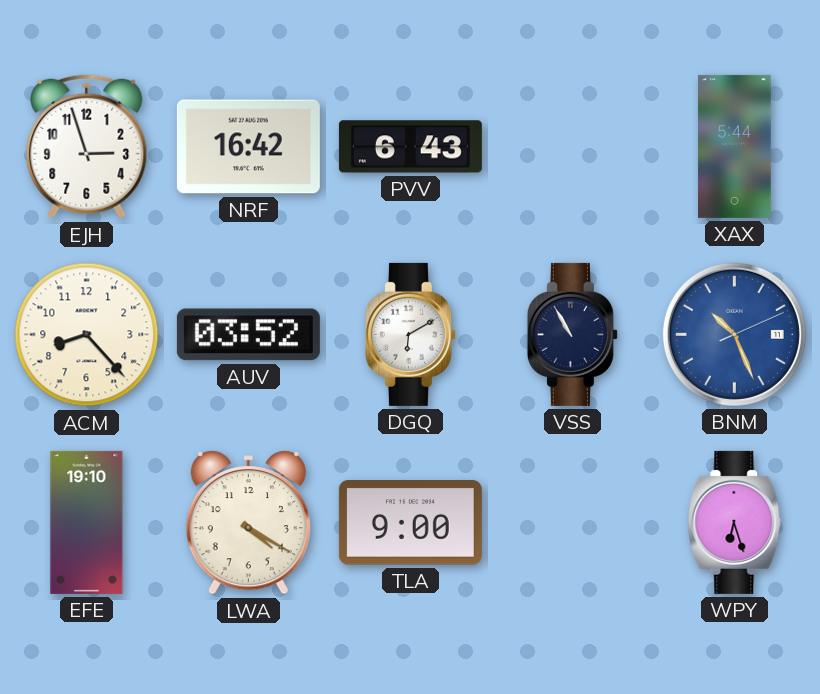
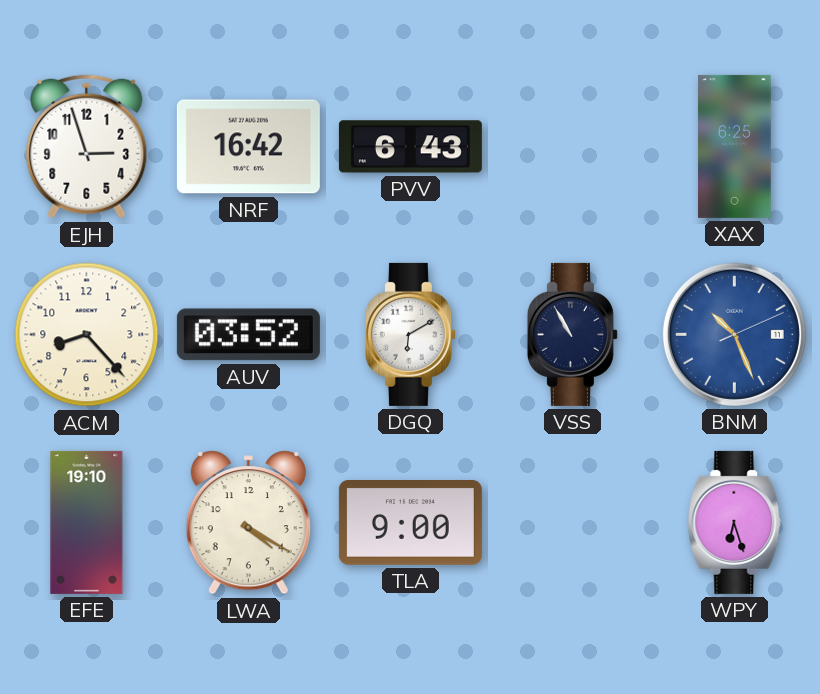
XAX: 5:44 -> 6:25 (735, 146)
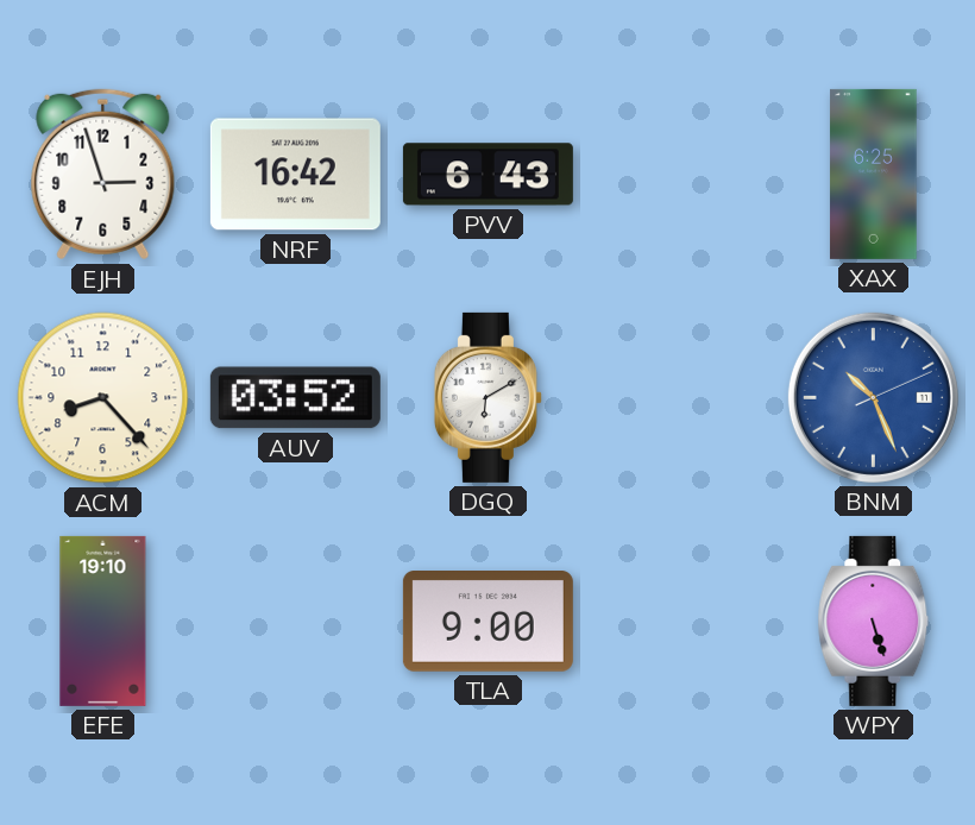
VSS: 10:55 -> none (572, 334)
LWA: 4:20 -> none (248, 523)
WPY: 6:27 -> 5:27 (874, 621)
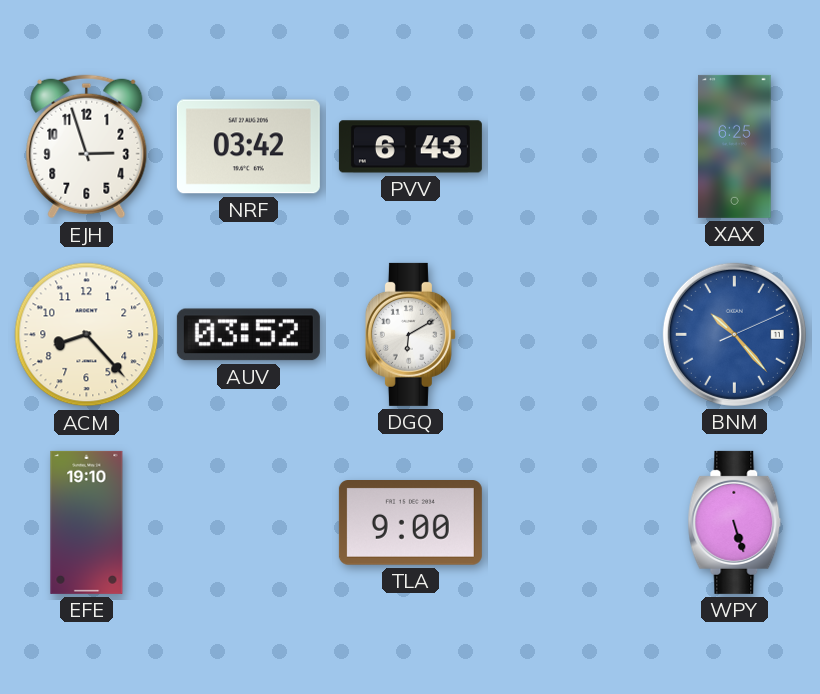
NRF: 16:42 -> 03:42 (248, 147)
BNM: 10:26 -> 10:23 (734, 334)
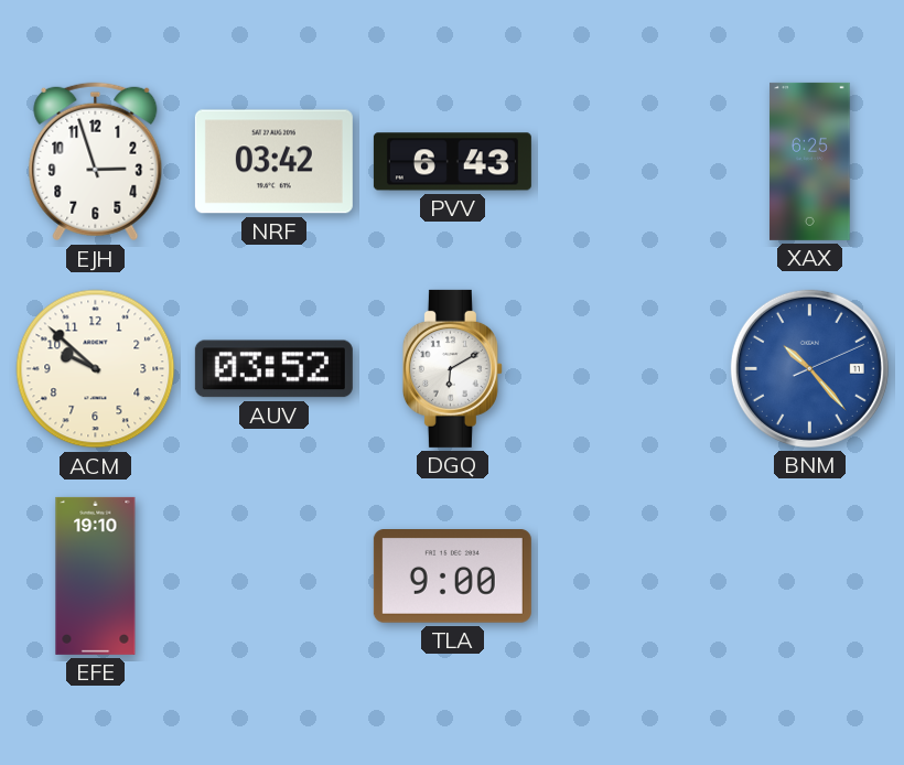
ACM: 8:23 -> 9:52 (96, 369)
WPY: 5:27 -> none (735, 522)
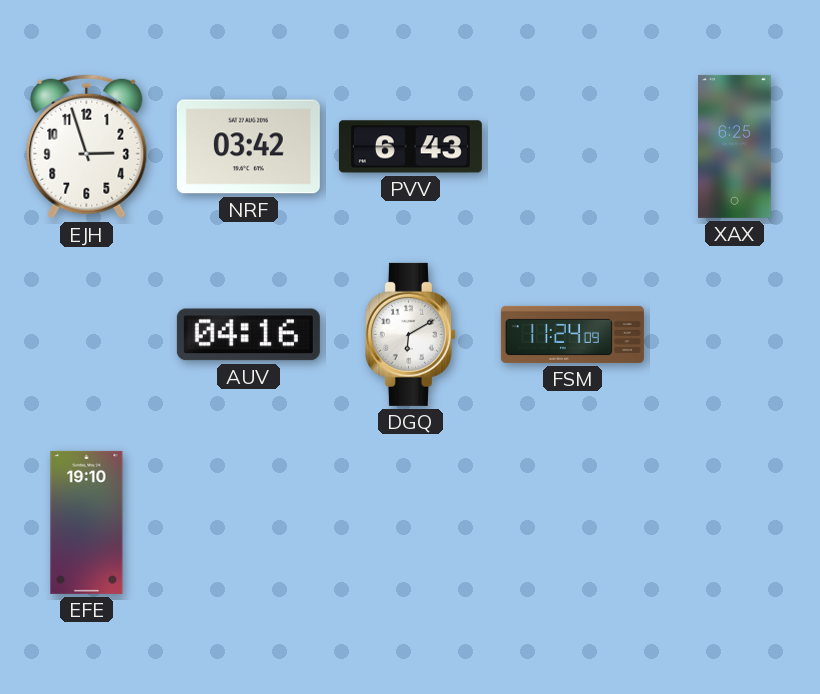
ACM: 9:52 -> none (96, 369)
AUV: 03:52 -> 04:16 (248, 335)
FSM: none -> 11:24 (572, 334)
BNM: 10:23 -> none (809, 368)
TLA: 9:00 -> none (452, 577)
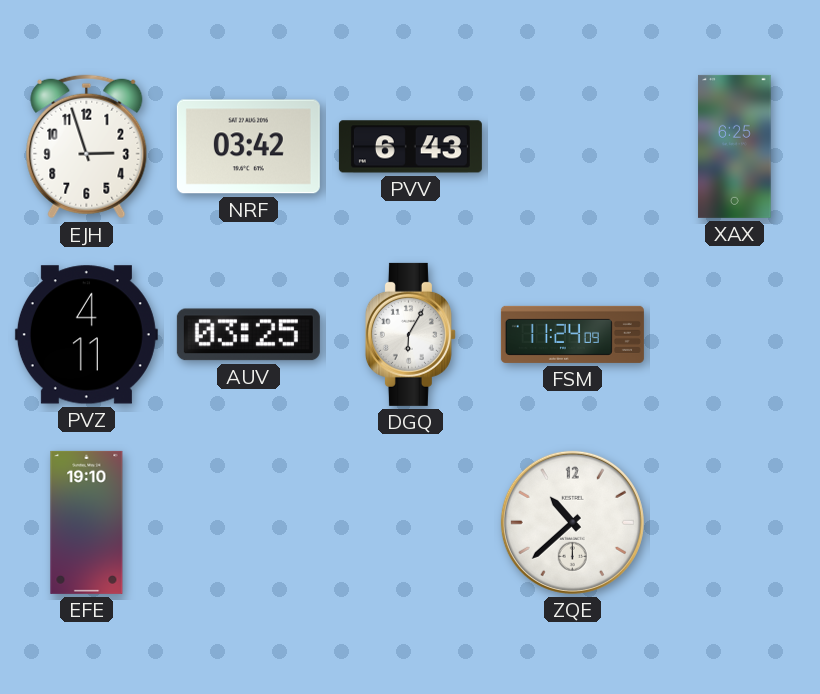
PVZ: none -> 4:11 (86, 335)
AUV: 04:16 -> 03:25 (248, 335)
DGQ: 6:10 -> 6:05 (410, 334)
ZQE: none -> 10:38 (572, 522)
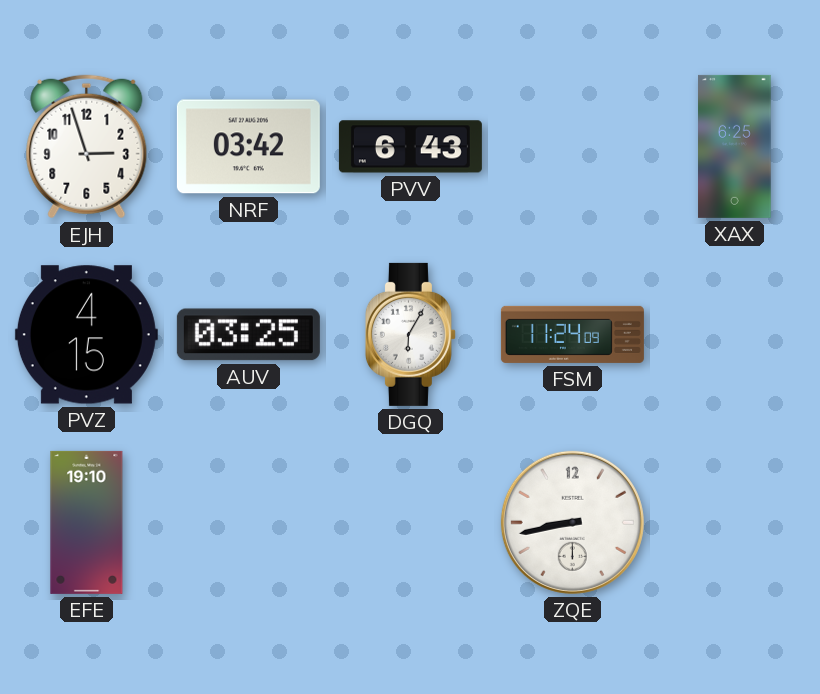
PVZ: 4:11 -> 4:15 (86, 335)
ZQE: 10:38 -> 8:43 (572, 522)
